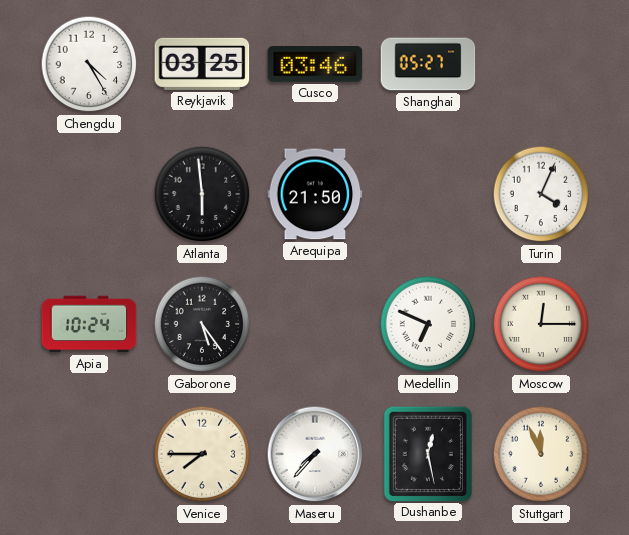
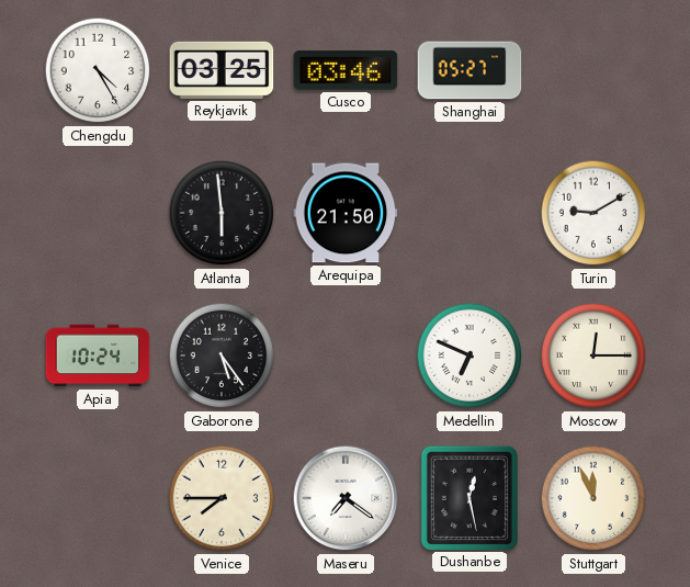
Turin: 4:04 -> 9:10 (593, 213)
Maseru: 7:37 -> 7:21 (346, 498)
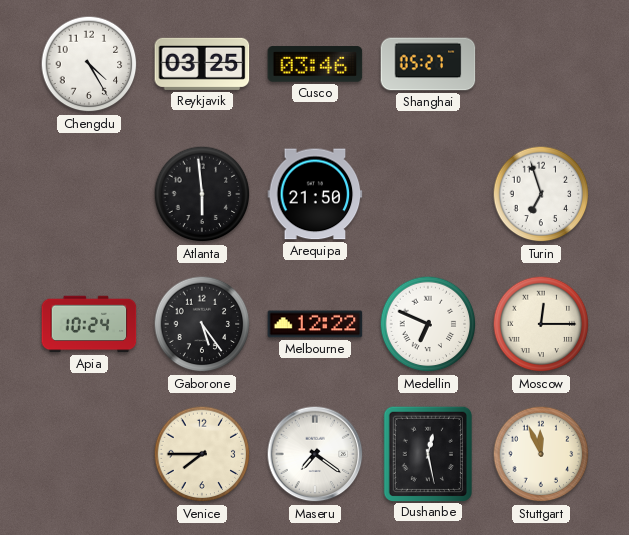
Turin: 9:10 -> 6:57 (541, 194)
Melbourne: none -> 12:22 (315, 324)
